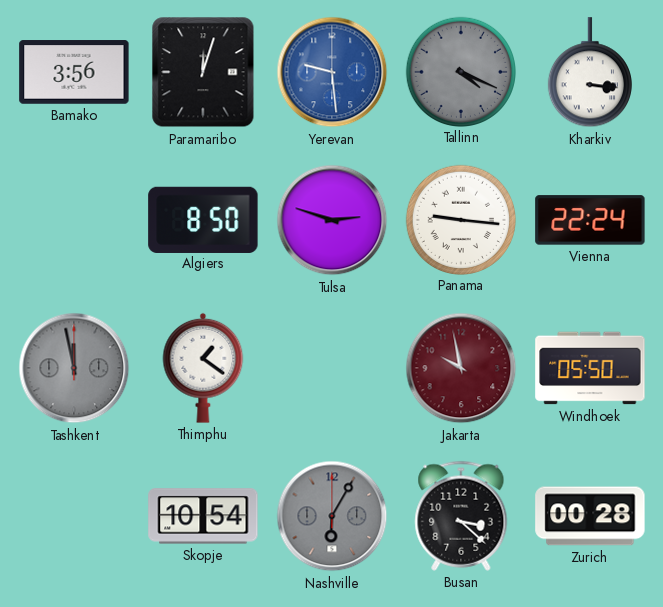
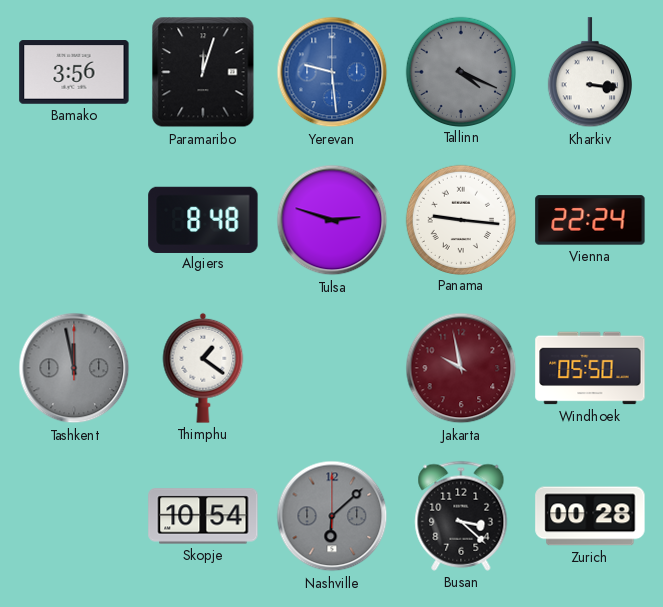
Algiers: 8:50 -> 8:48 (203, 219)
Nashville: 6:05 -> 6:08 (332, 516)
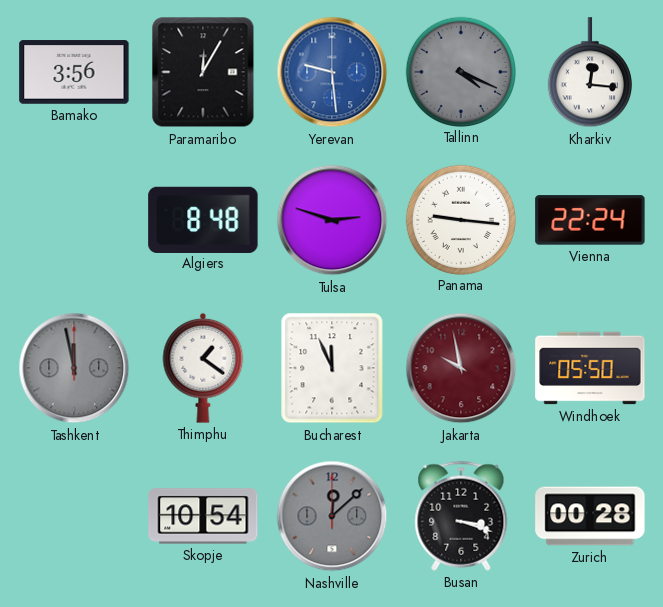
Paramaribo: 12:03 -> 12:05 (203, 72)
Kharkiv: 3:16 -> 12:16 (590, 73)
Bucharest: none -> 11:56 (332, 368)
Nashville: 6:08 -> 12:08 (332, 516)
Busan: 3:22 -> 3:18 (461, 516)
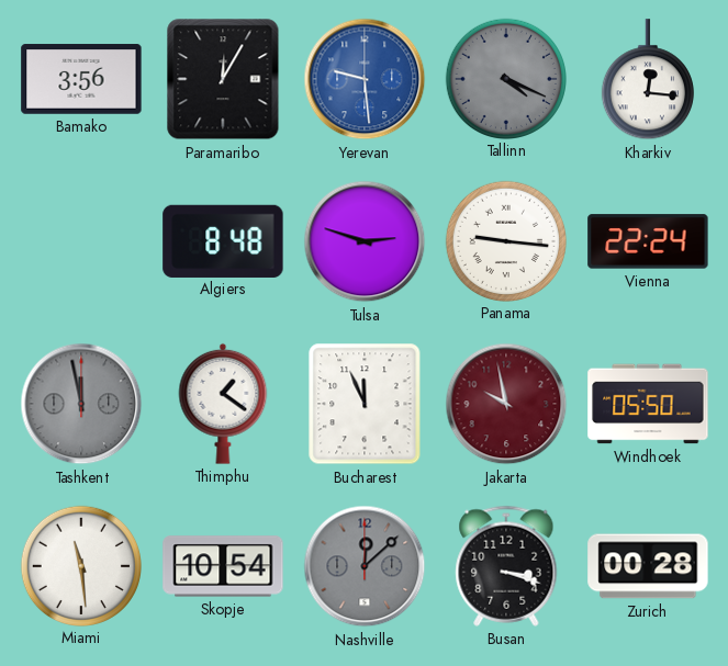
Miami: none -> 11:29 (80, 565)
